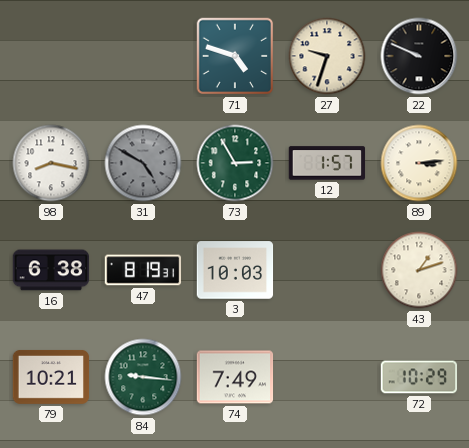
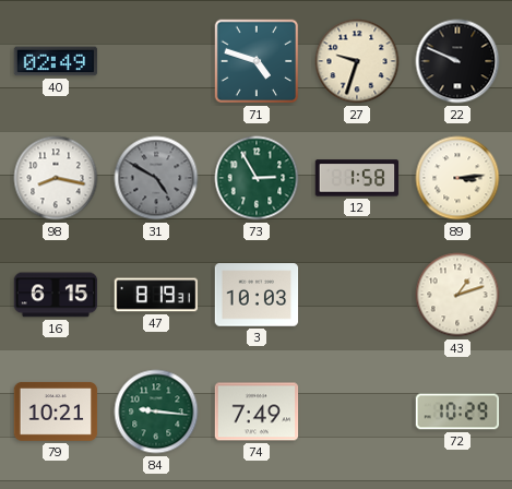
40: none -> 02:49 (56, 61)
12: 1:57 -> 1:58 (357, 178)
16: 6:38 -> 6:15 (56, 295)
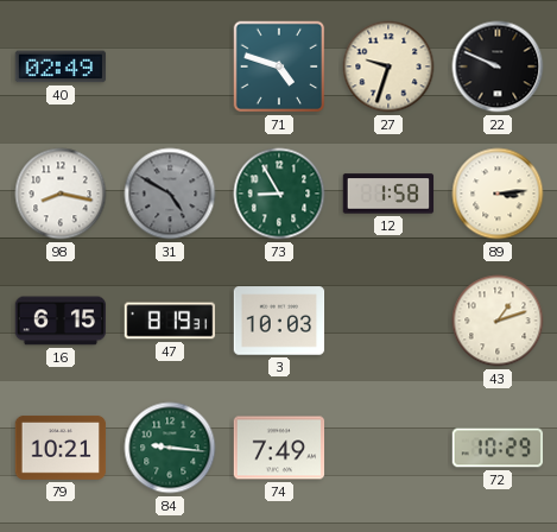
73: 2:55 -> 8:55 (279, 194)
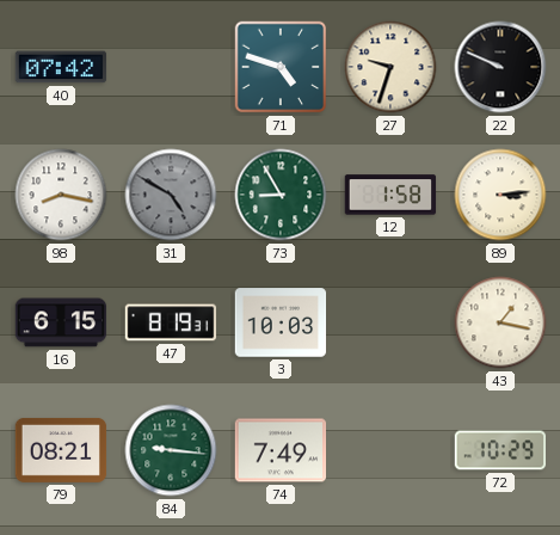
40: 02:49 -> 07:42 (61, 67)
43: 1:12 -> 1:17 (500, 322)
79: 10:21 -> 08:21 (61, 450)
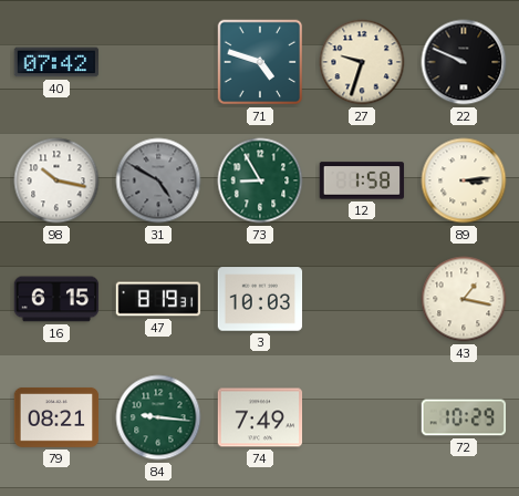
98: 8:17 -> 10:17 (56, 180)
